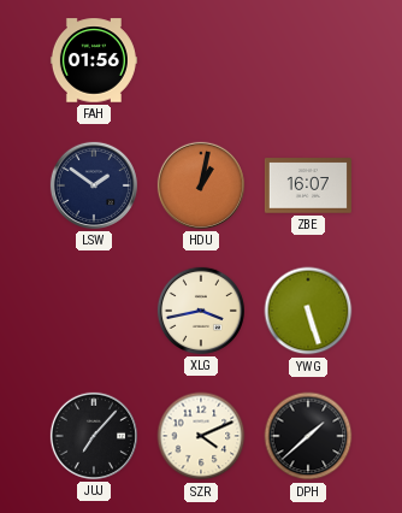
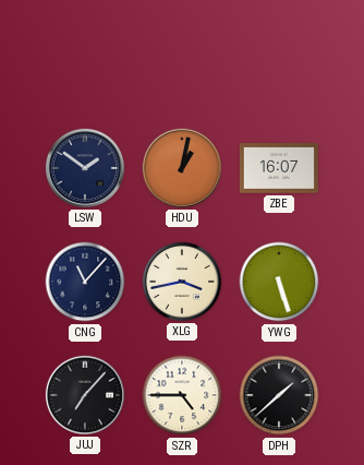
FAH: 01:56 -> none (94, 60)
CNG: none -> 11:07 (85, 282)
SZR: 4:11 -> 4:45 (182, 395)
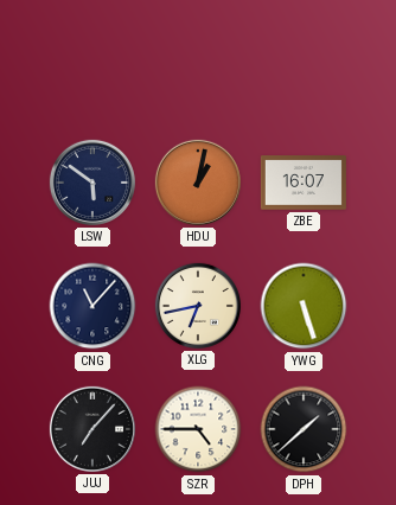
LSW: 1:51 -> 5:51 (92, 183)
XLG: 3:43 -> 6:43 (198, 306)
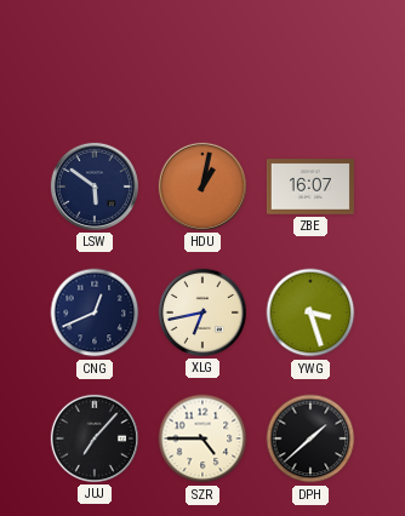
CNG: 11:07 -> 12:41 (95, 313)
YWG: 5:27 -> 3:27 (310, 313)
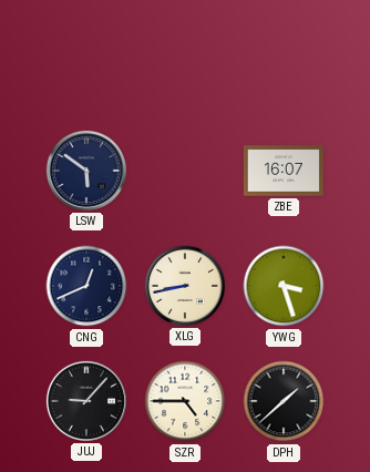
HDU: 1:02 -> none (202, 187)
XLG: 6:43 -> 8:43 (185, 286)
JUJ: 7:07 -> 9:07 (86, 401)
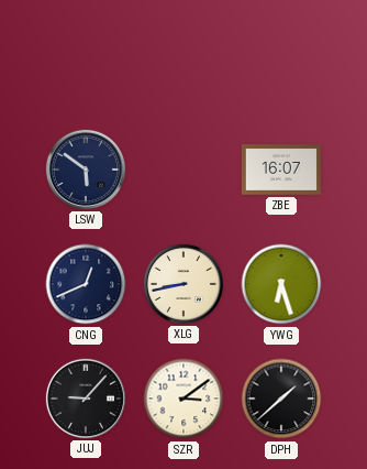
YWG: 3:27 -> 6:27 (281, 284)
SZR: 4:45 -> 3:09 (183, 399)
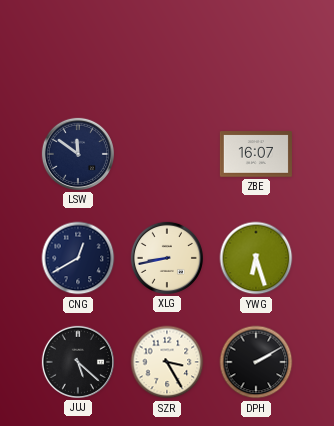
LSW: 5:51 -> 11:51 (78, 154)
CNG: 12:41 -> 12:40 (78, 258)
JUJ: 9:07 -> 5:22 (78, 362)
SZR: 3:09 -> 3:25 (167, 362)
DPH: 1:38 -> 2:10 (256, 362)
